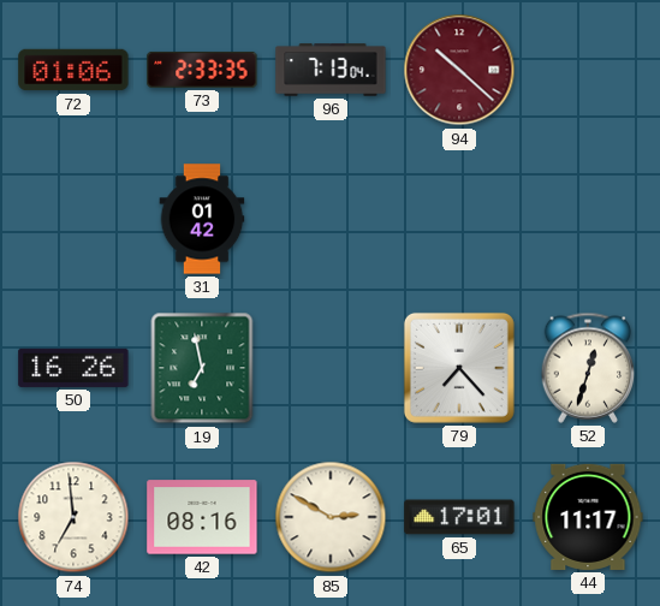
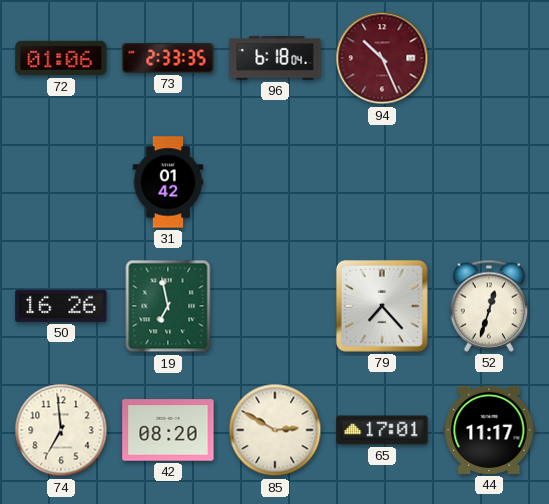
96: 7:13 -> 6:18 (275, 58)
94: 10:22 -> 10:26 (382, 58)
42: 08:16 -> 08:20 (168, 430)
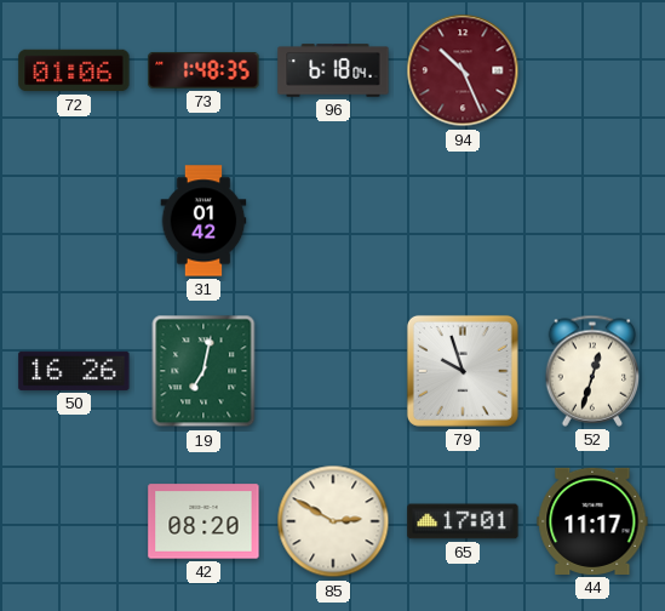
73: 2:33 -> 1:48 (203, 70)
19: 6:58 -> 7:02 (203, 371)
79: 7:23 -> 9:57 (463, 371)
74: 6:59 -> none (61, 430)
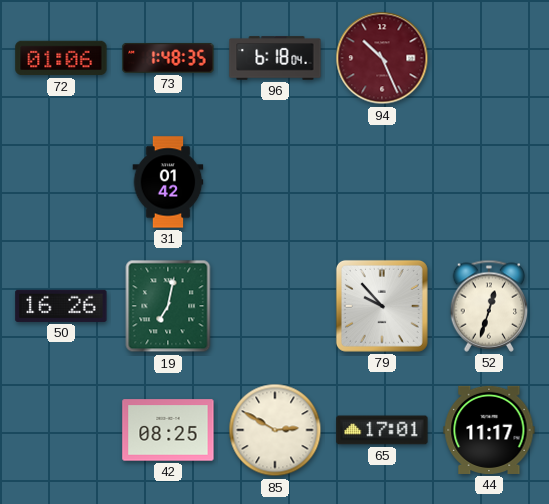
79: 9:57 -> 9:53 (382, 306)
42: 08:20 -> 08:25 (168, 430)
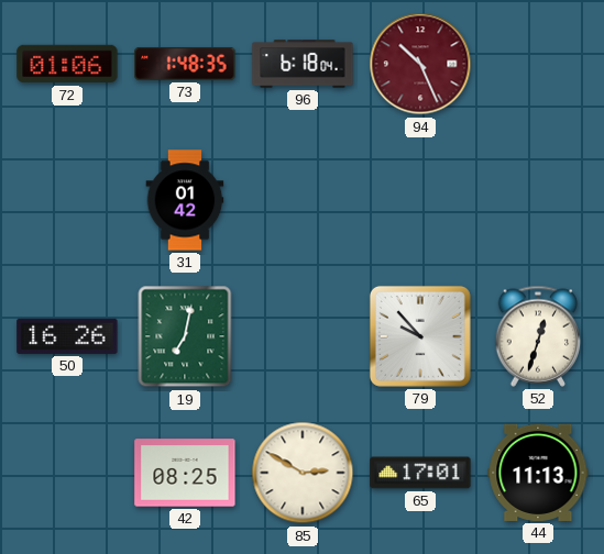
44: 11:17 -> 11:13 (538, 473)
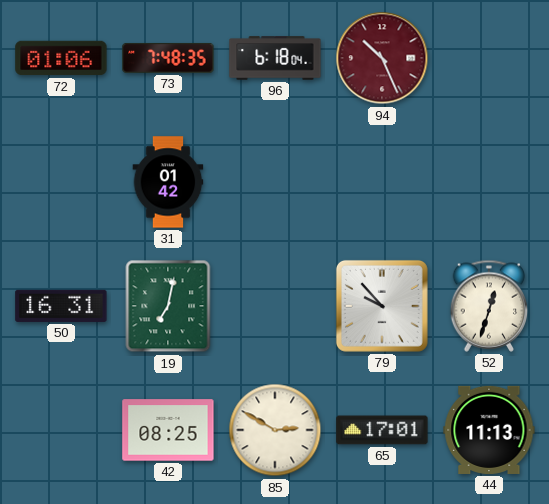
73: 1:48 -> 7:48 (168, 58)
50: 16:26 -> 16:31 (61, 306)
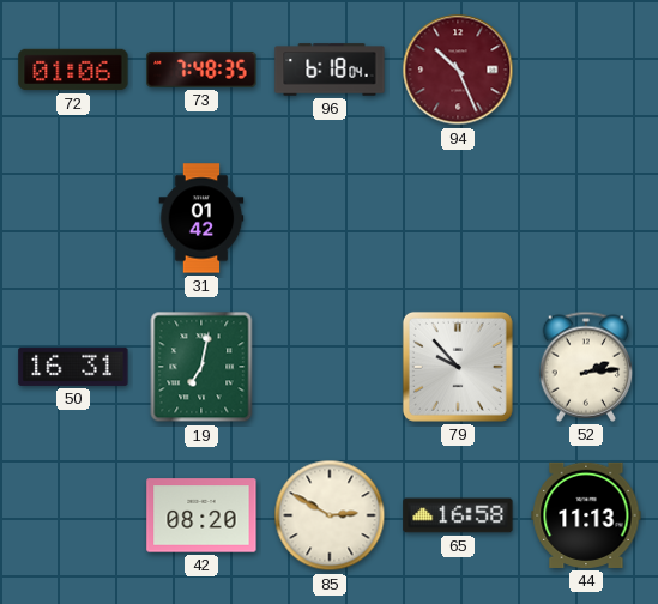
52: 12:33 -> 2:14 (586, 367)
42: 08:25 -> 08:20 (201, 515)
65: 17:01 -> 16:58 (458, 515)
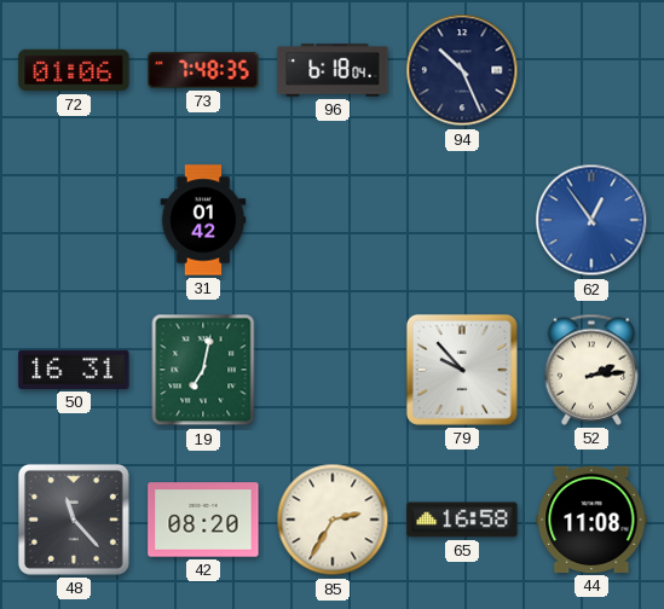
94 dial: burgundy -> navy (462, 70)
62: none -> 12:54 (591, 220)
48: none -> 11:23 (74, 520)
85: 2:50 -> 2:35 (333, 520)
44: 11:13 -> 11:08 (591, 520)
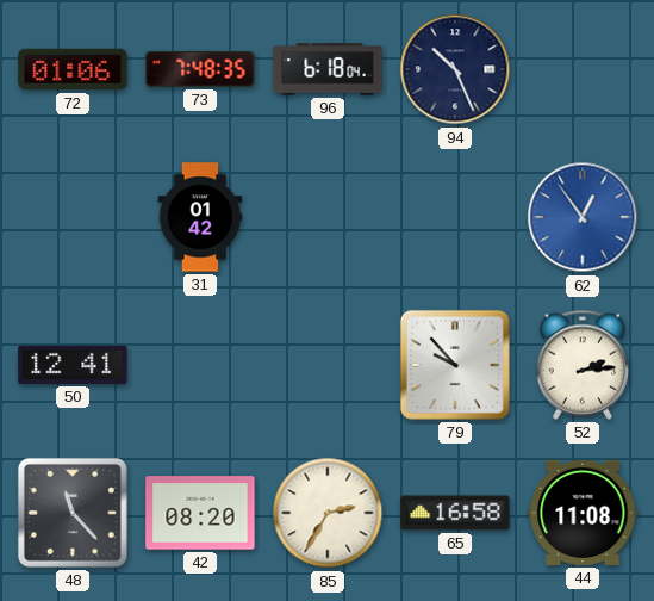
50: 16:31 -> 12:41 (73, 365)
19: 7:02 -> none (203, 370)
